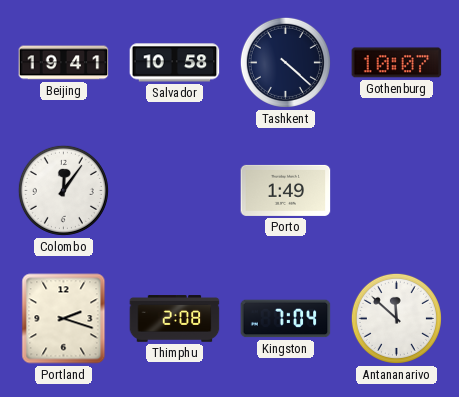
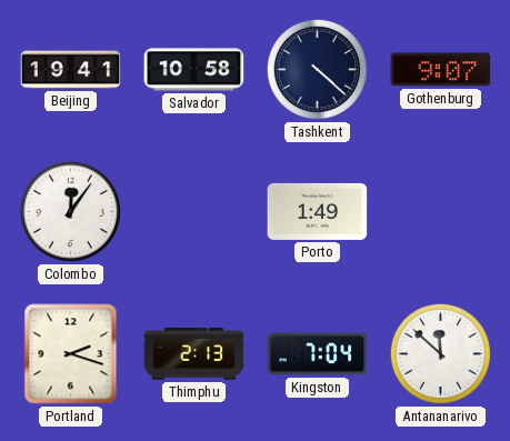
Gothenburg: 10:07 -> 9:07 (441, 70)
Thimphu: 2:08 -> 2:13 (194, 354)
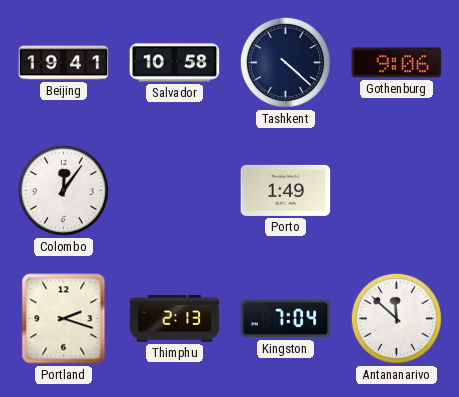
Gothenburg: 9:07 -> 9:06 (397, 63)
